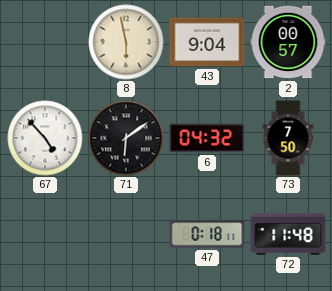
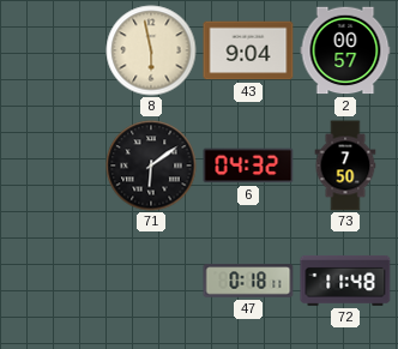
67: 4:53 -> none (45, 138)
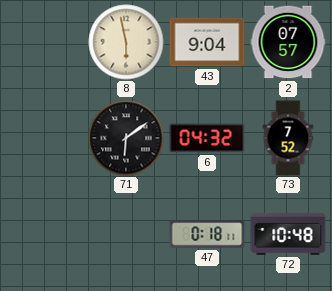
2: 00:57 -> 07:57 (288, 42)
73: 7:50 -> 7:52 (288, 138)
72: 11:48 -> 10:48 (288, 234)
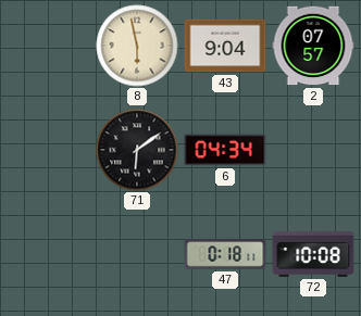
6: 04:32 -> 04:34 (225, 150)
73: 7:52 -> none (288, 138)
72: 10:48 -> 10:08 (313, 254)
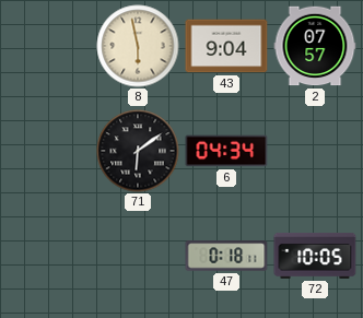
72: 10:08 -> 10:05 (315, 256)
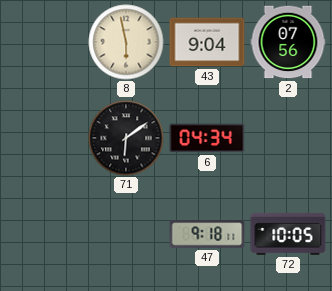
2: 07:57 -> 07:56 (288, 42)
47: 0:18 -> 9:18 (207, 234)
